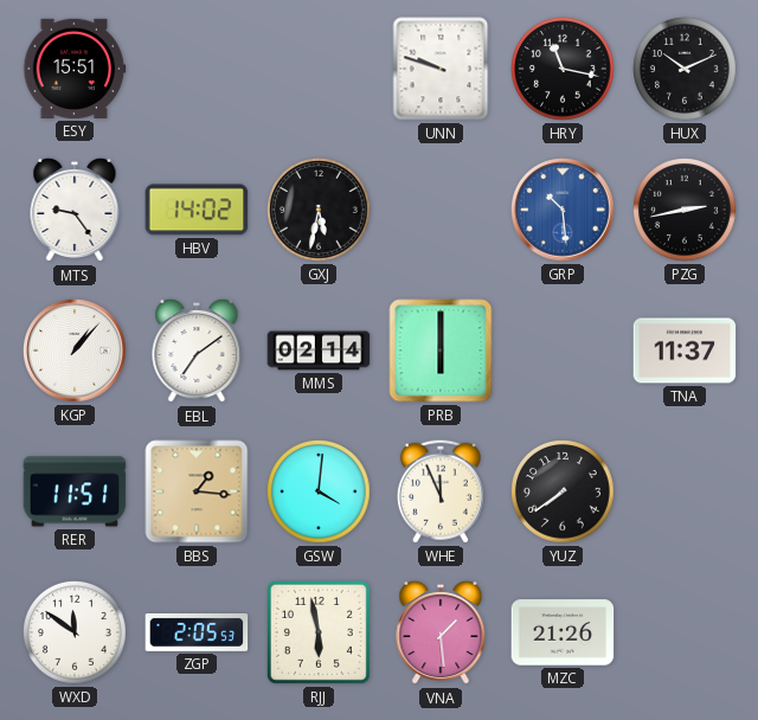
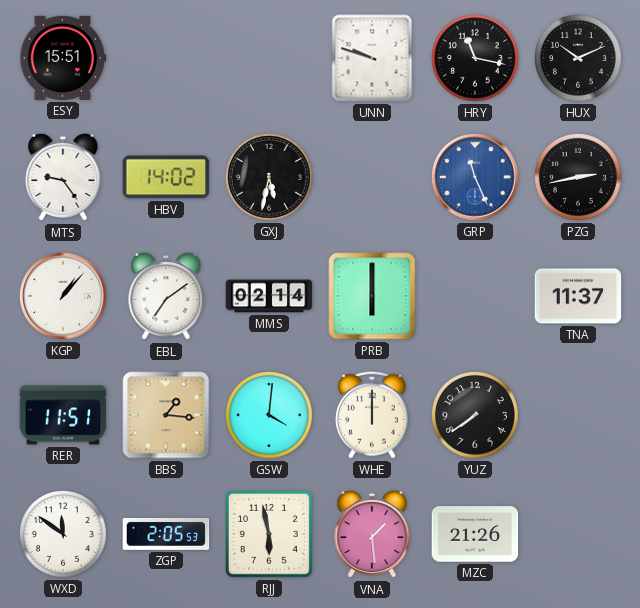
GRP: 10:29 -> 11:26 (475, 177)
WHE: 11:56 -> 12:00 (372, 415)
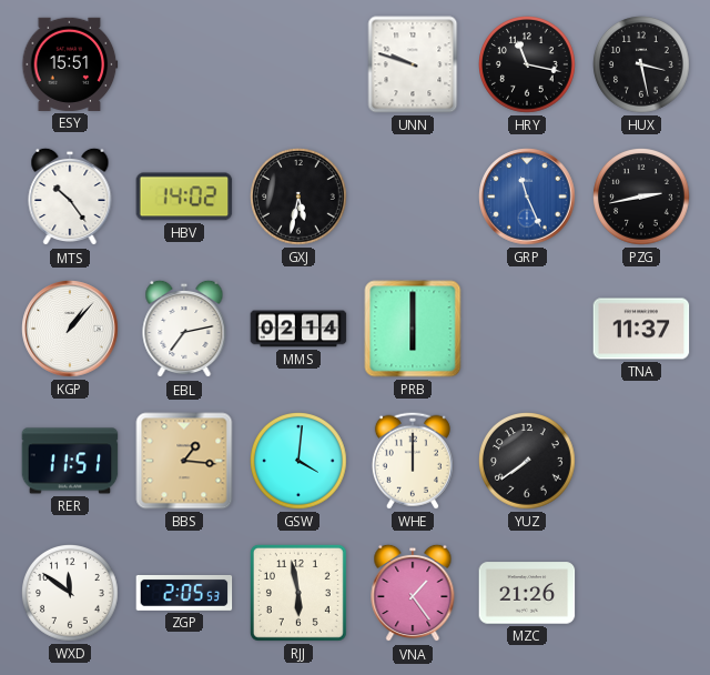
HUX: 10:11 -> 3:28 (642, 66)
MTS: 9:24 -> 10:24 (70, 197)
EBL: 7:09 -> 7:13 (184, 329)
VNA: 1:29 -> 1:24 (413, 593)
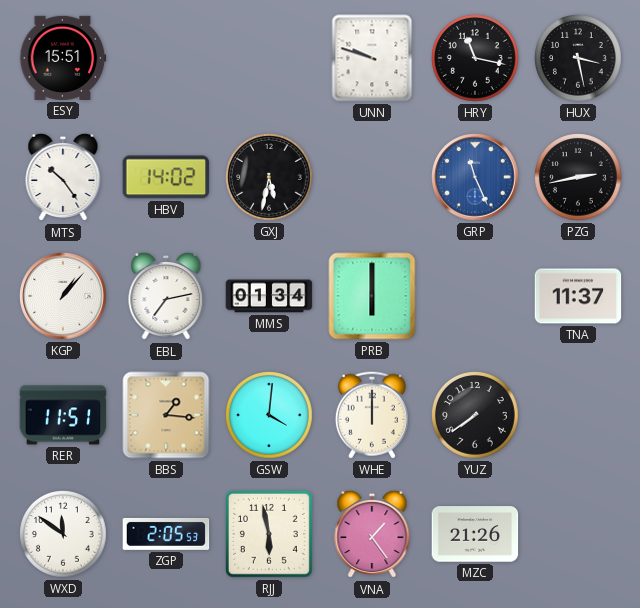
MMS: 02:14 -> 01:34 (269, 296)
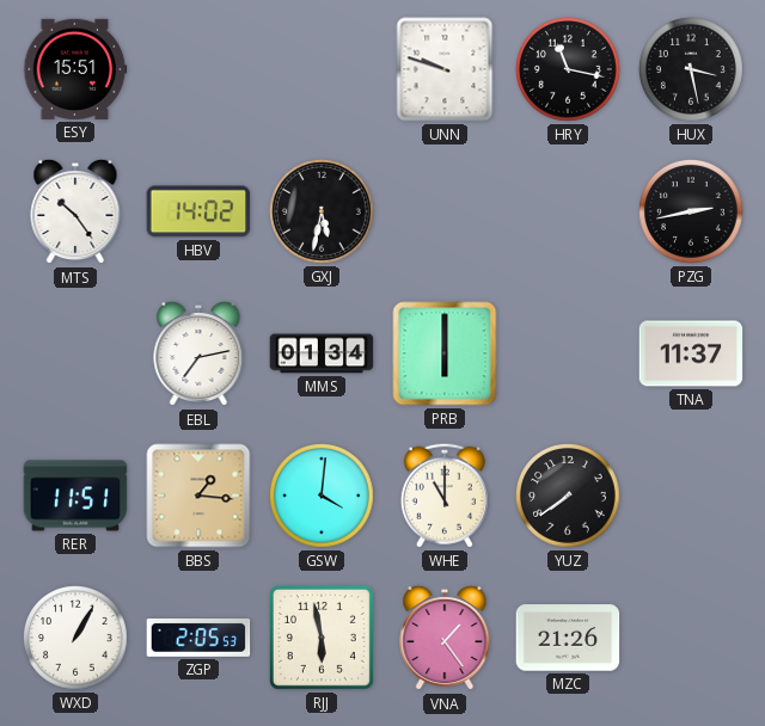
GRP: 11:26 -> none (475, 177)
KGP: 1:07 -> none (63, 296)
WHE: 12:00 -> 11:00 (445, 496)
WXD: 11:51 -> 1:05 (76, 639)
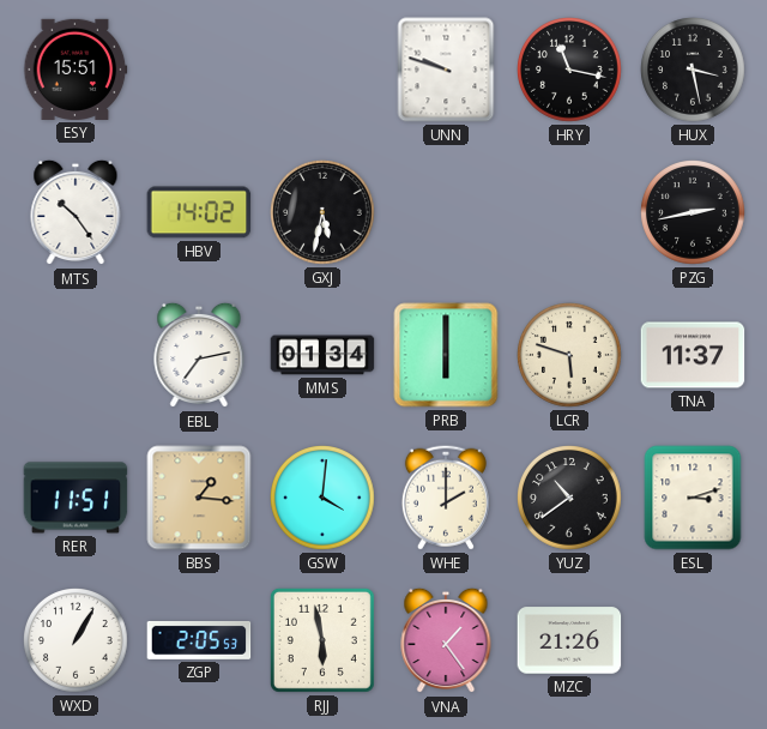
LCR: none -> 5:48 (570, 356)
WHE: 11:00 -> 2:00 (446, 498)
YUZ: 7:39 -> 10:39 (570, 499)
ESL: none -> 3:12 (693, 498)
